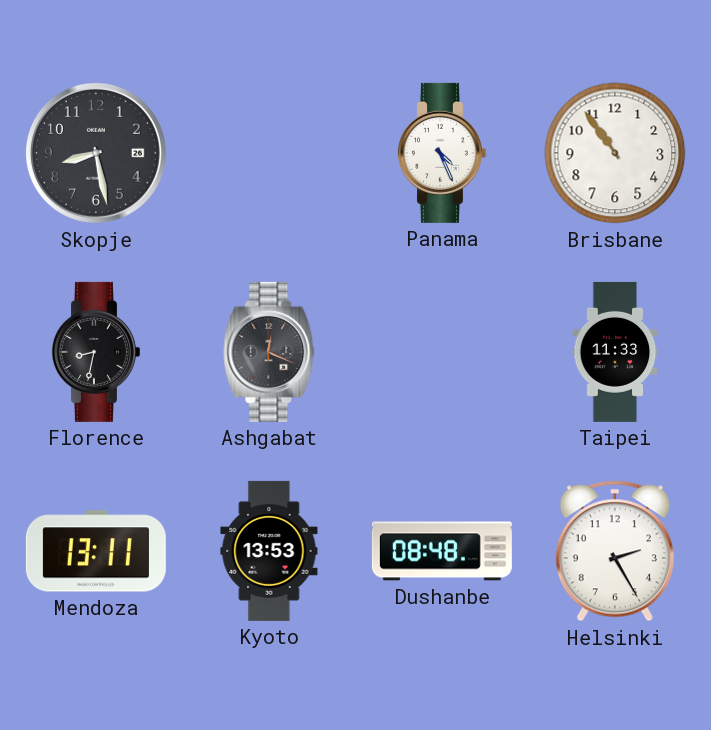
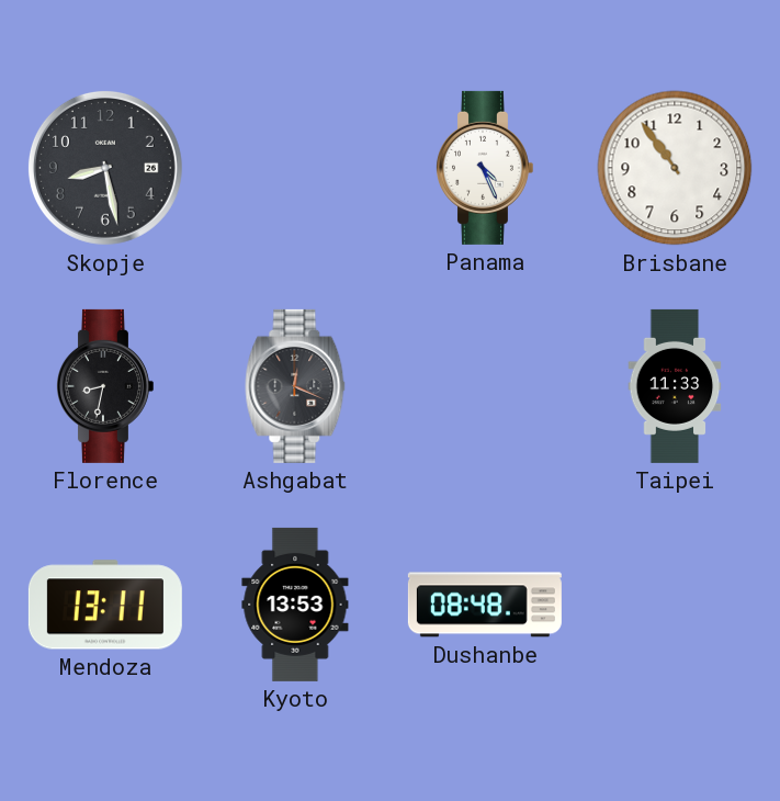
Helsinki: 2:25 -> none (615, 551)
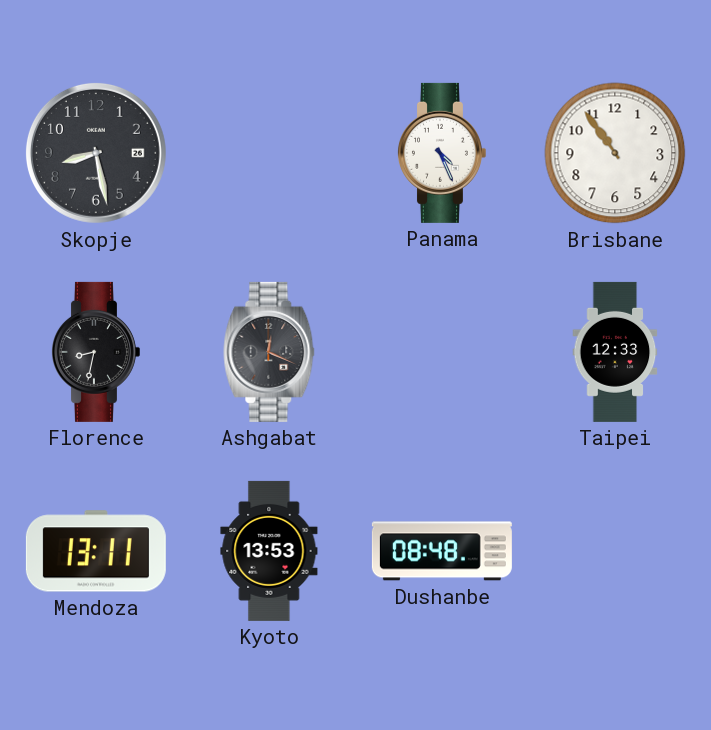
Taipei: 11:33 -> 12:33 (615, 352)
